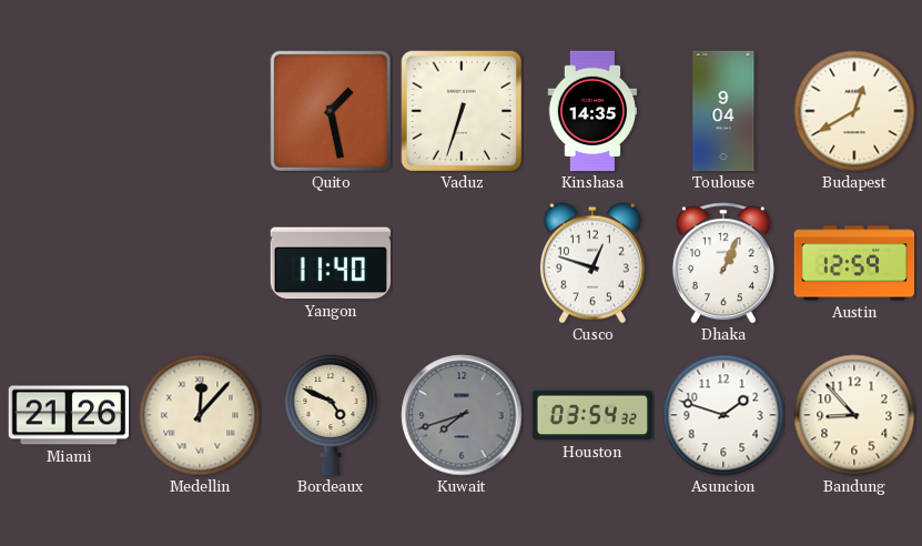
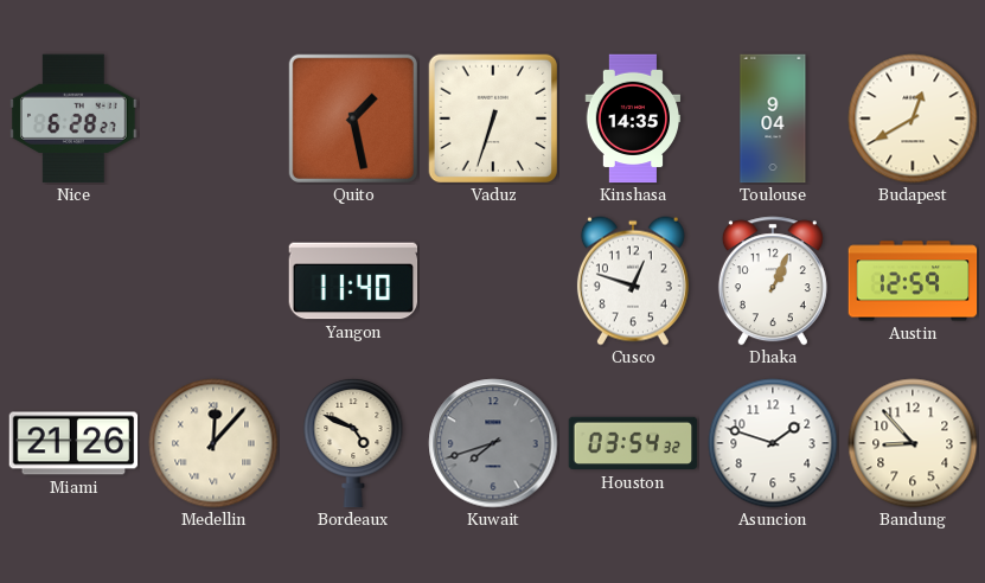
Nice: none -> 6:28 (73, 118)
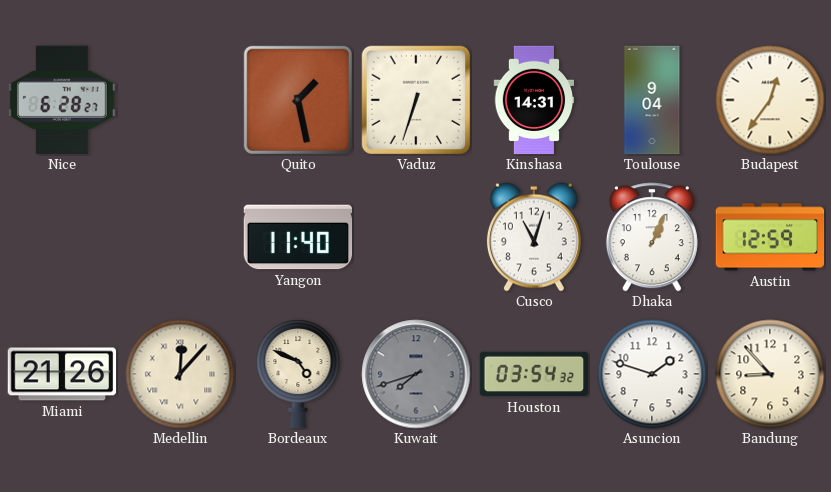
Kinshasa: 14:35 -> 14:31 (534, 100)
Budapest: 12:40 -> 12:36 (770, 100)
Cusco: 12:48 -> 11:03 (534, 237)
